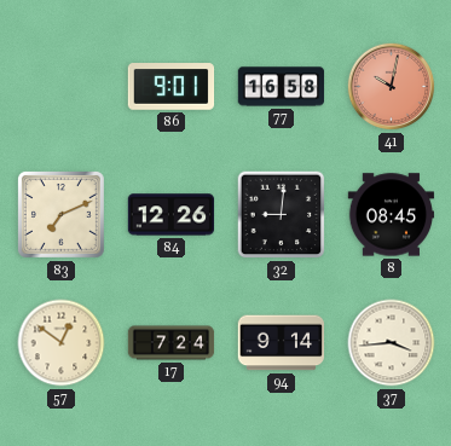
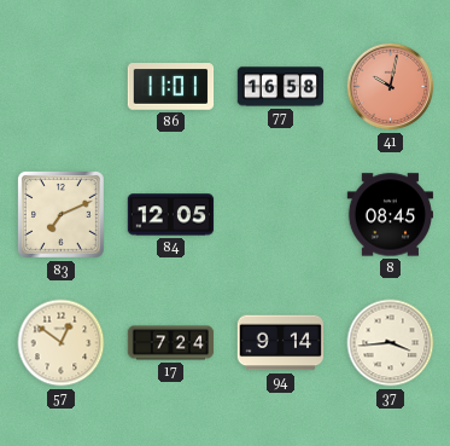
86: 9:01 -> 11:01 (171, 87)
84: 12:26 -> 12:05 (171, 215)
32: 9:01 -> none (282, 215)
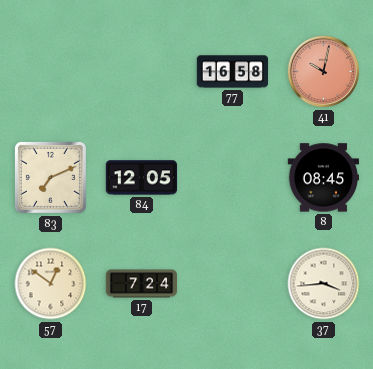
86: 11:01 -> none (171, 87)
94: 9:14 -> none (281, 343)
